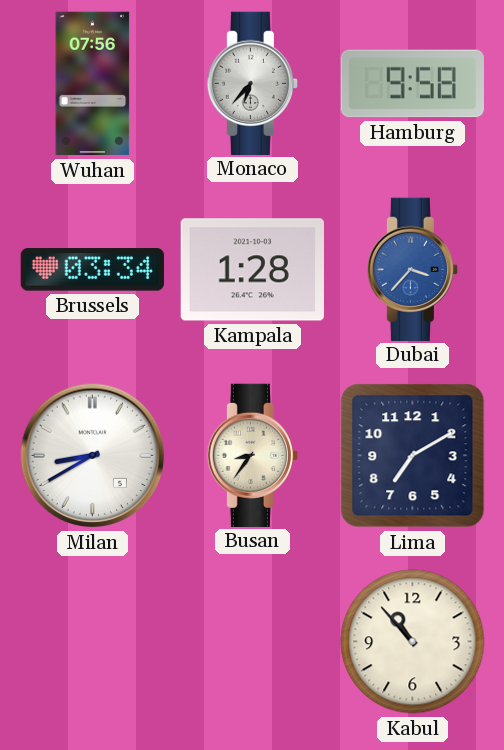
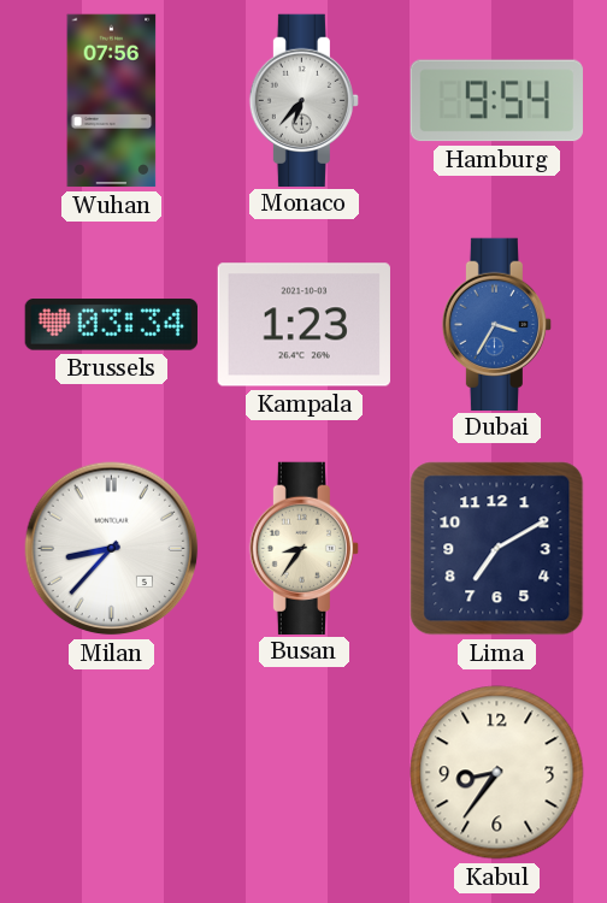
Hamburg: 9:58 -> 9:54 (496, 101)
Kampala: 1:28 -> 1:23 (303, 325)
Dubai: 3:37 -> 3:35 (496, 324)
Milan: 8:40 -> 8:37 (112, 549)
Kabul: 10:53 -> 8:36 (497, 773)
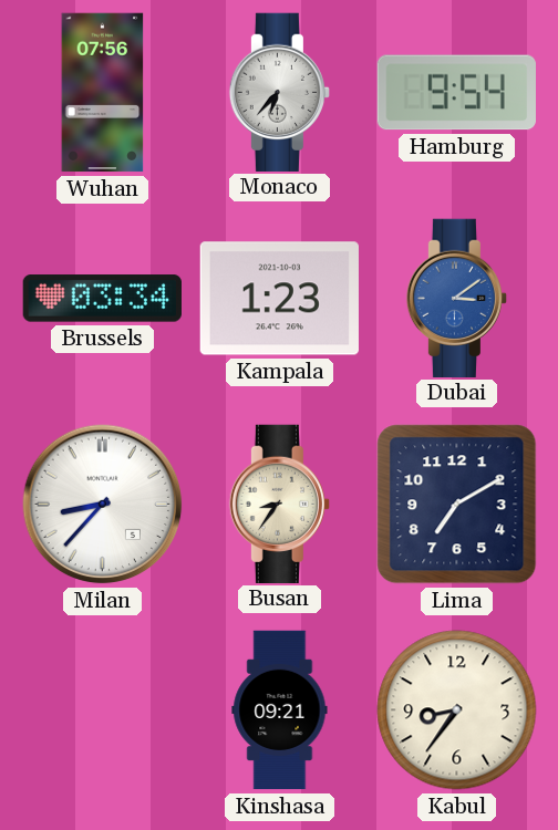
Dubai: 3:35 -> 3:09 (456, 298)
Kinshasa: none -> 09:21 (280, 710)
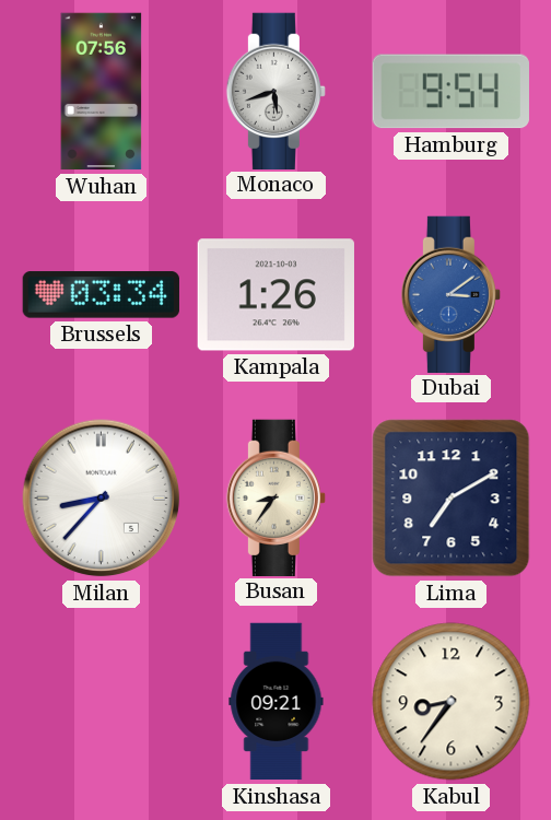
Monaco: 6:37 -> 5:42 (275, 91)
Kampala: 1:23 -> 1:26 (275, 295)
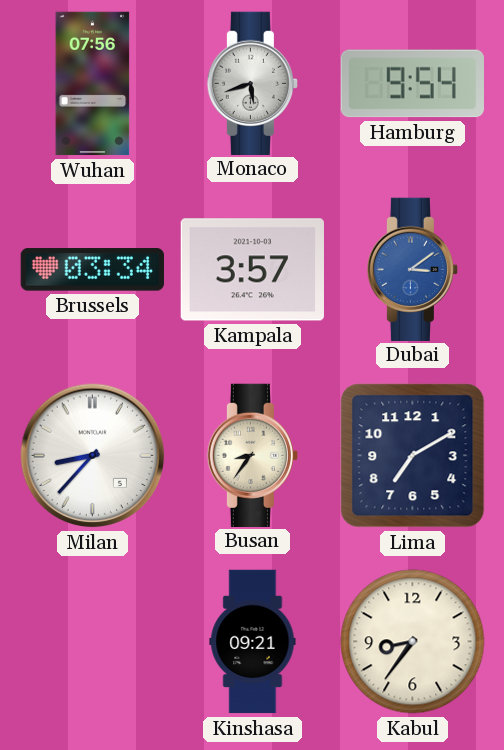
Kampala: 1:26 -> 3:57 (252, 270)
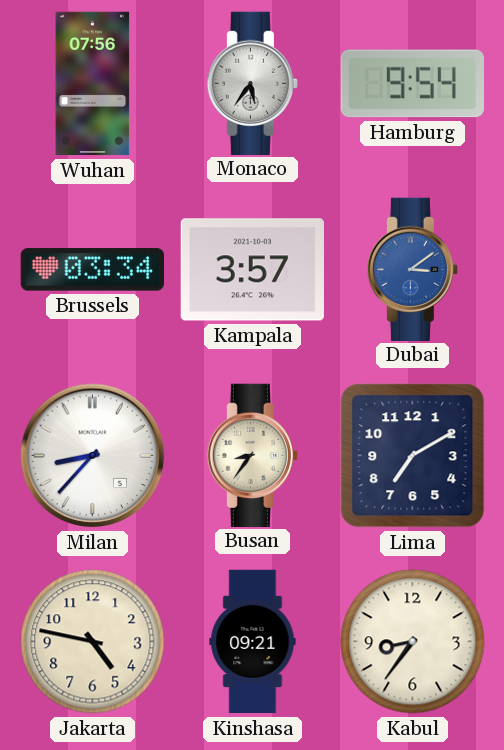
Monaco: 5:42 -> 5:36 (252, 83)
Jakarta: none -> 4:47 (93, 642)
